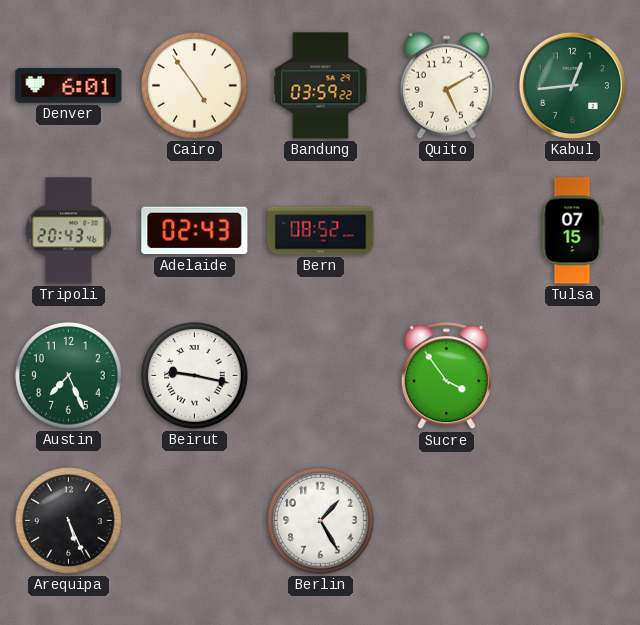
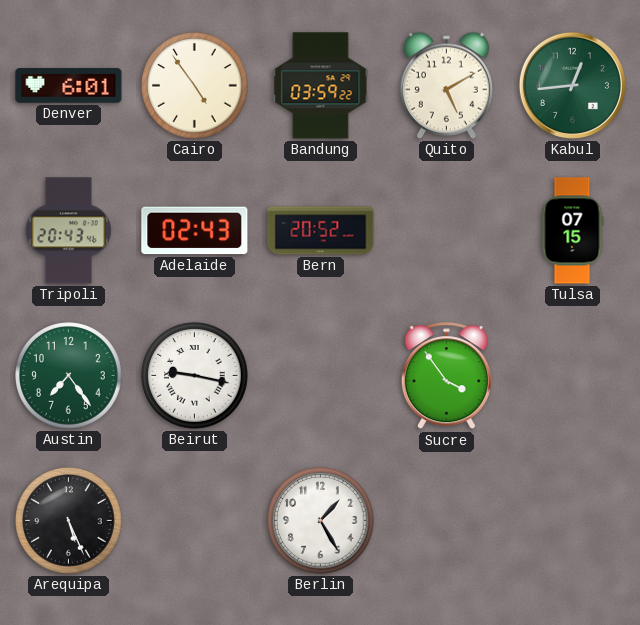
Bern: 08:52 -> 20:52 (321, 231)
Austin: 7:26 -> 7:24 (69, 376)
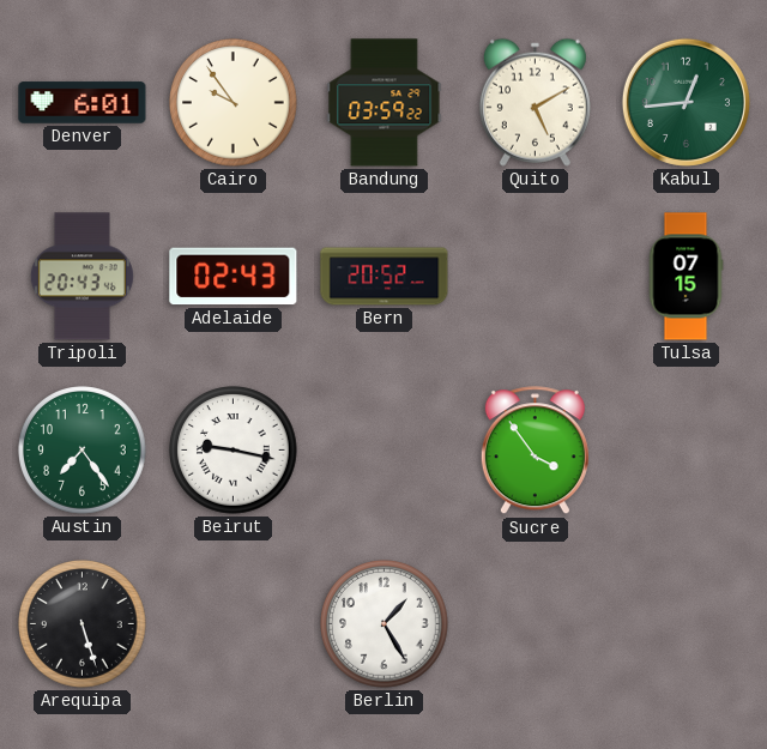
Cairo: 4:54 -> 9:54 (234, 103)
Arequipa: 5:26 -> 5:27 (83, 624)
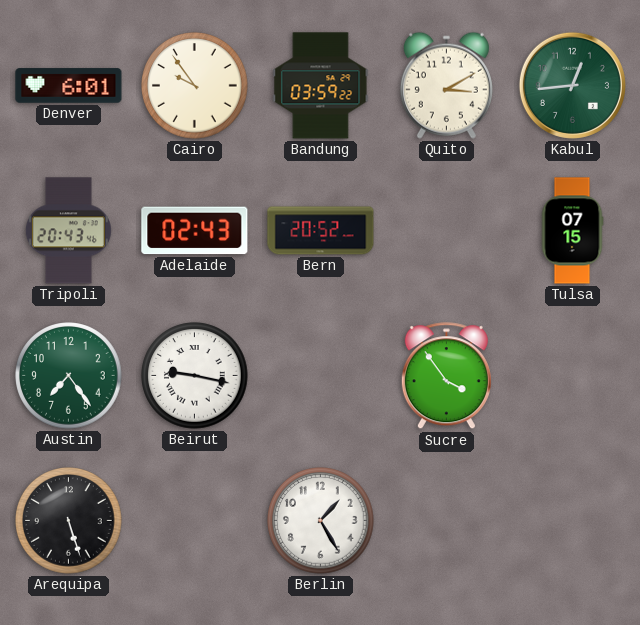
Quito: 5:10 -> 3:10 (446, 85)
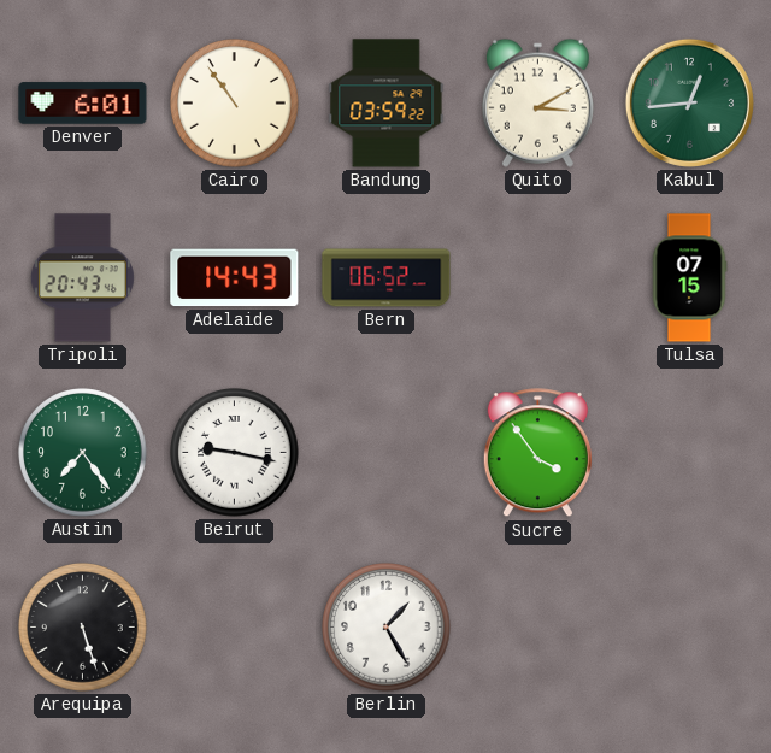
Cairo: 9:54 -> 10:54 (235, 104)
Adelaide: 02:43 -> 14:43 (235, 278)
Bern: 20:52 -> 06:52 (387, 278)
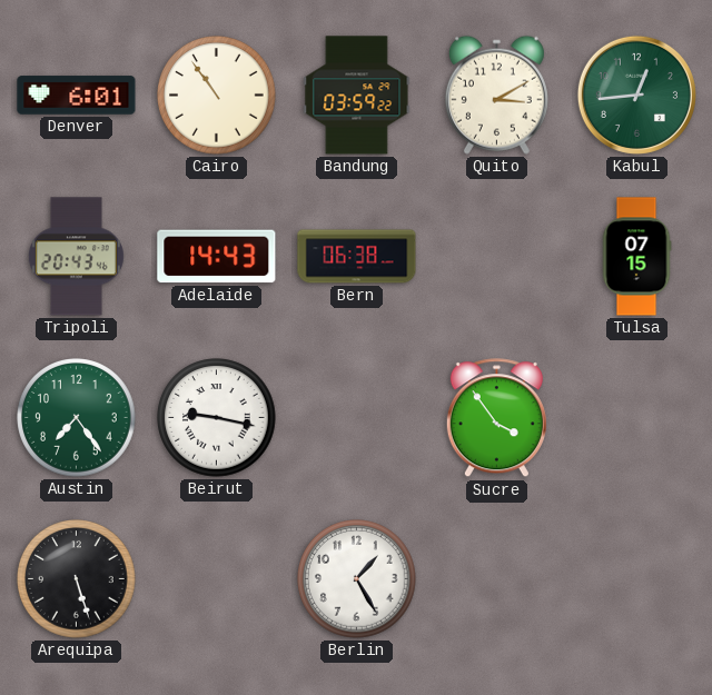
Bern: 06:52 -> 06:38 (357, 257)
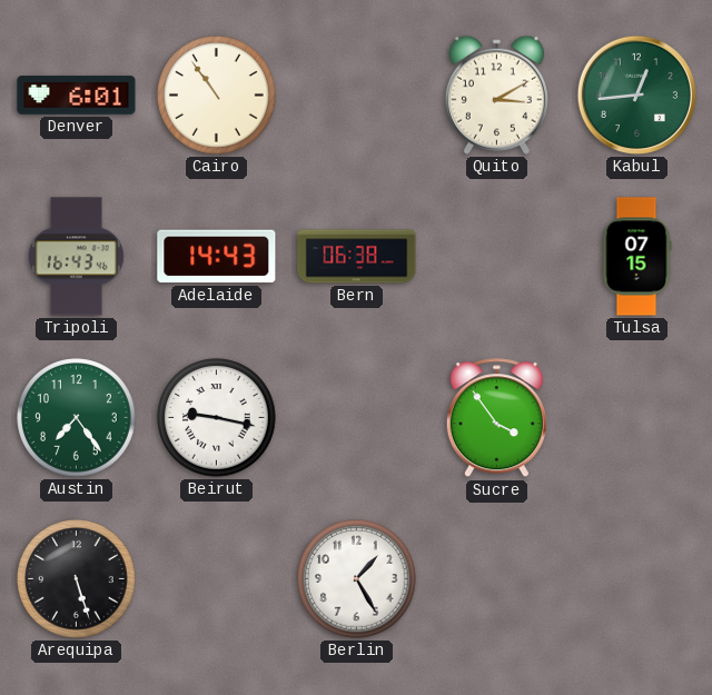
Bandung: 03:59 -> none (357, 96)
Tripoli: 20:43 -> 16:43 (76, 257)
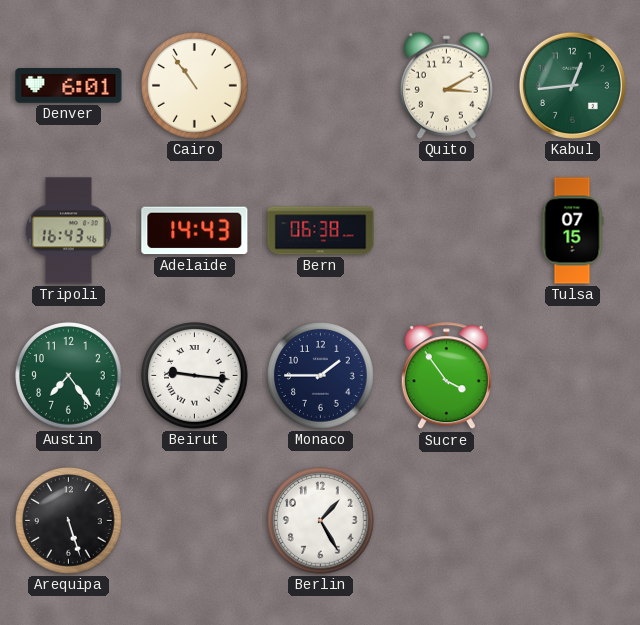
Beirut: 9:17 -> 9:16 (195, 376)
Monaco: none -> 1:45 (321, 376)
